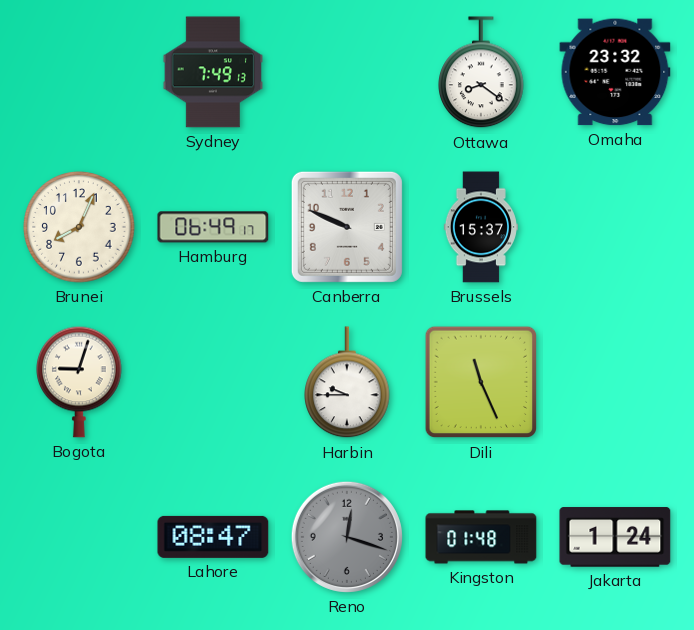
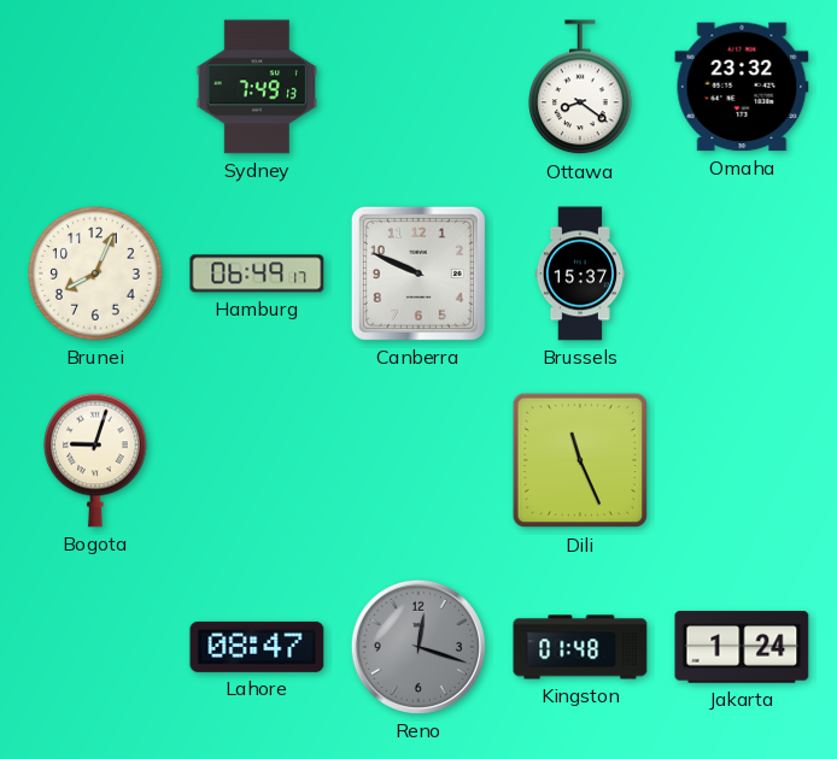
Harbin: 9:45 -> none (348, 383)
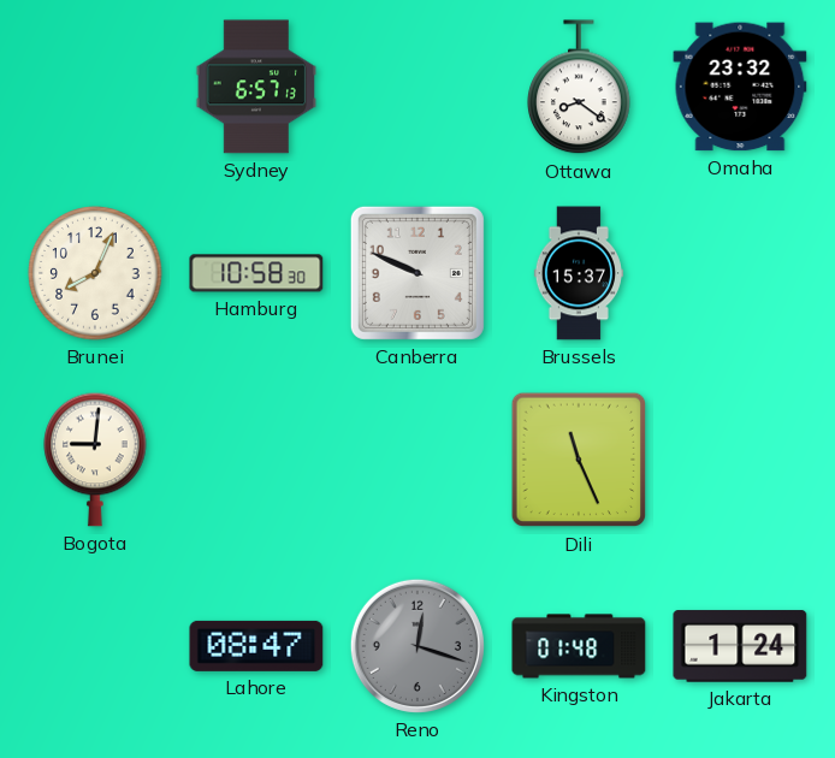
Sydney: 7:49 -> 6:57 (256, 87)
Hamburg: 06:49 -> 10:58 (256, 273)
Bogota: 9:03 -> 9:01 (96, 460)
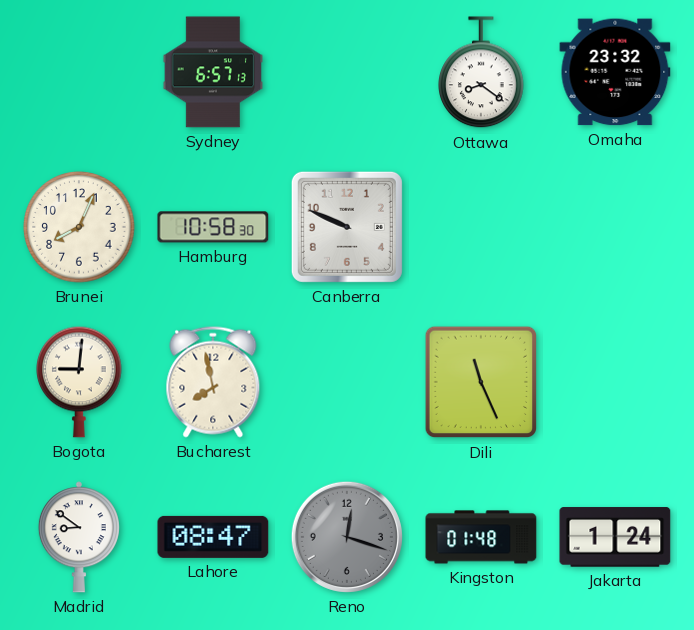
Brussels: 15:37 -> none (579, 273)
Bucharest: none -> 7:58 (213, 382)
Madrid: none -> 8:51 (79, 537)
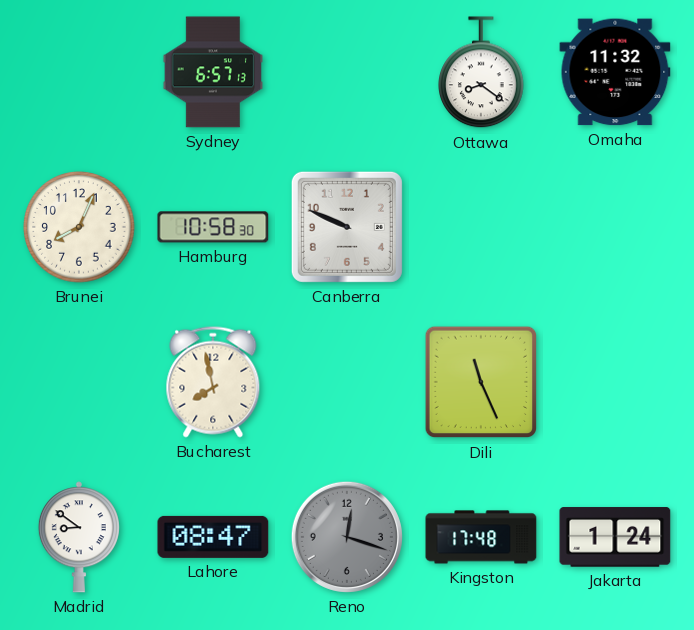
Omaha: 23:32 -> 11:32 (615, 72)
Bogota: 9:01 -> none (80, 382)
Kingston: 01:48 -> 17:48 (481, 537)
